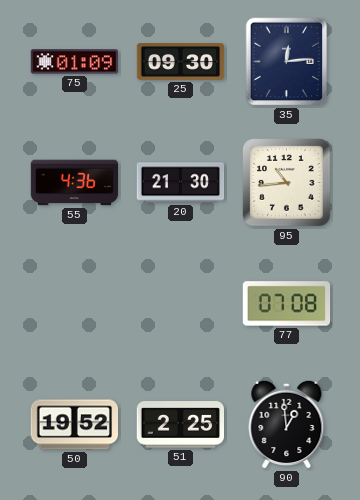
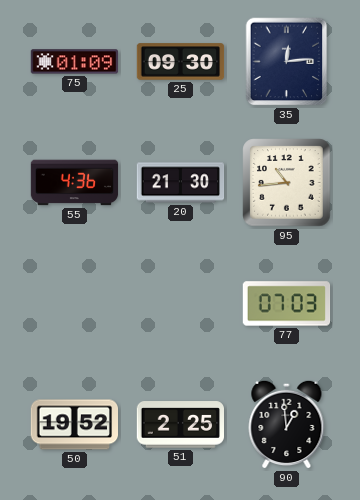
77: 07:08 -> 07:03 (287, 304)
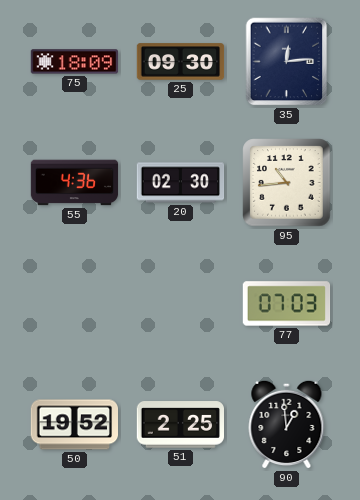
75: 01:09 -> 18:09 (75, 62)
20: 21:30 -> 02:30 (181, 183)
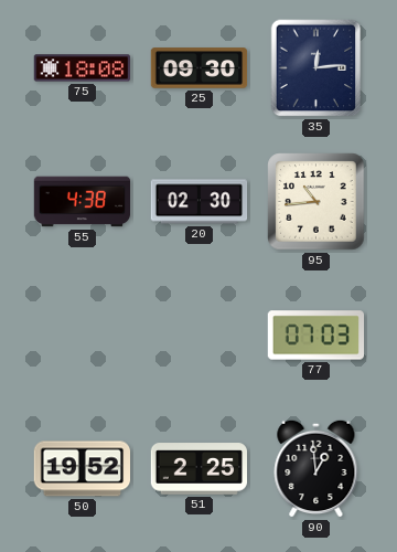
75: 18:09 -> 18:08 (83, 68)
55: 4:36 -> 4:38 (83, 202)
